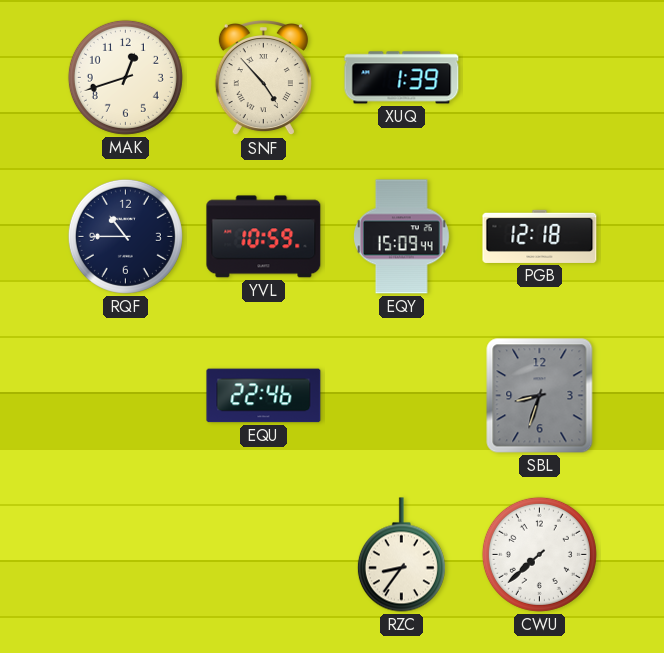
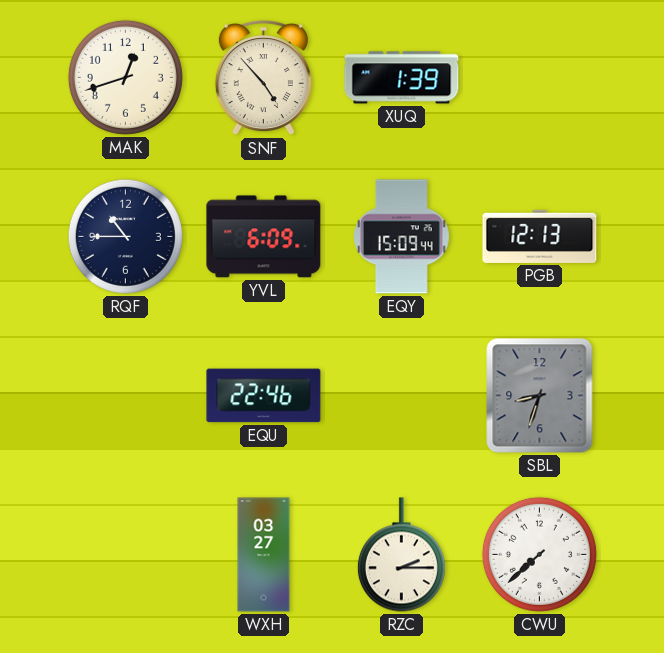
YVL: 10:59 -> 6:09 (264, 237)
PGB: 12:18 -> 12:13 (540, 236)
WXH: none -> 03:27 (264, 555)
RZC: 8:36 -> 2:15 (401, 555)
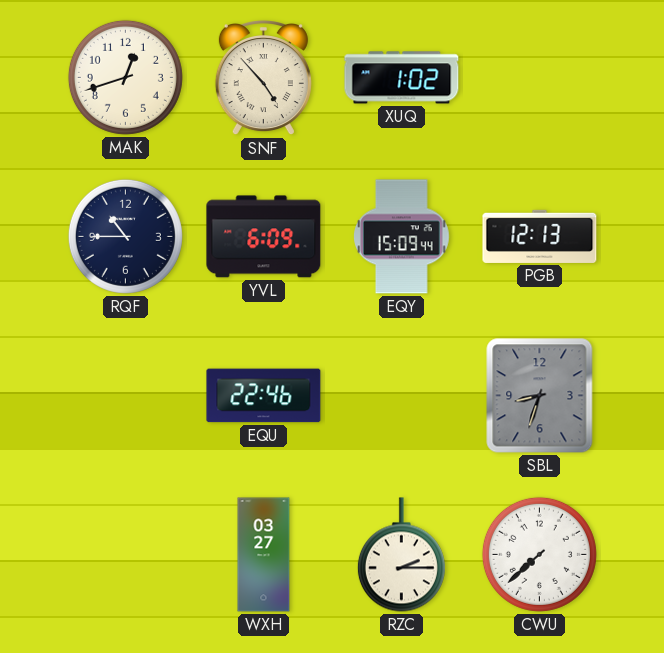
XUQ: 1:39 -> 1:02 (402, 78)
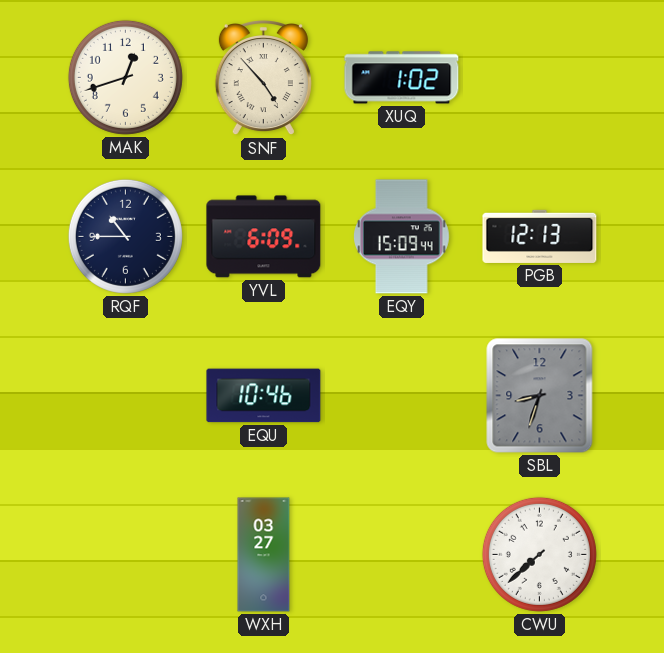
EQU: 22:46 -> 10:46 (264, 396)
RZC: 2:15 -> none (401, 555)
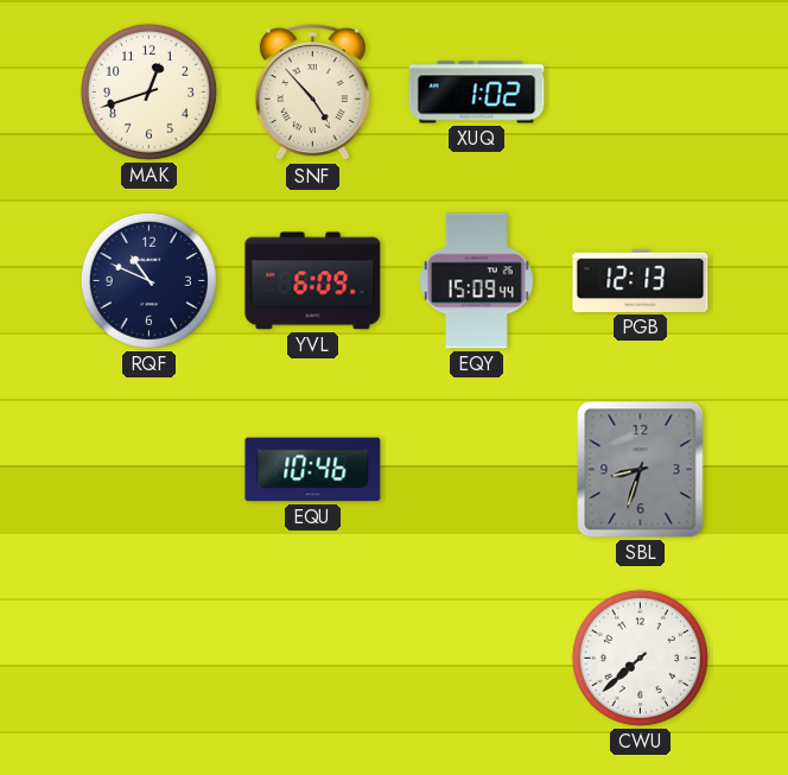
RQF: 10:45 -> 10:49 (148, 280)
WXH: 03:27 -> none (264, 555)
